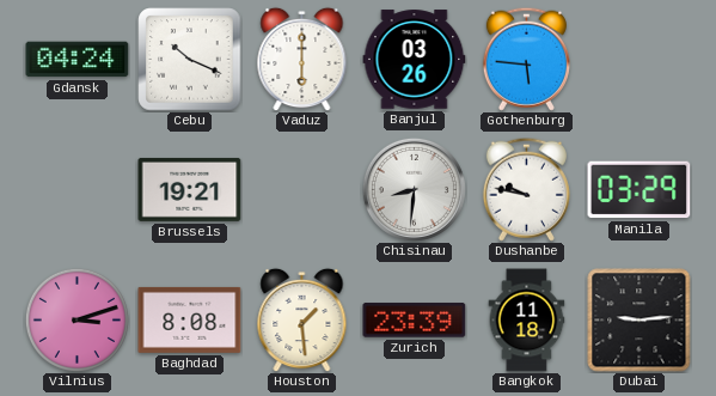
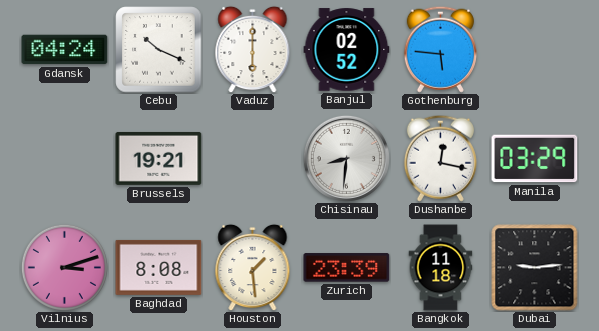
Banjul: 03:26 -> 02:52 (347, 50)
Dushanbe: 9:47 -> 12:17 (440, 158)
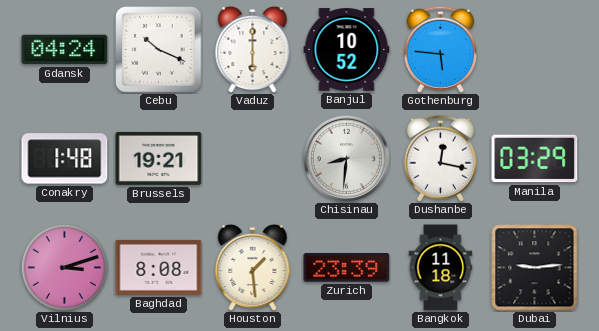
Banjul: 02:52 -> 10:52 (347, 50)
Conakry: none -> 1:48 (65, 159)
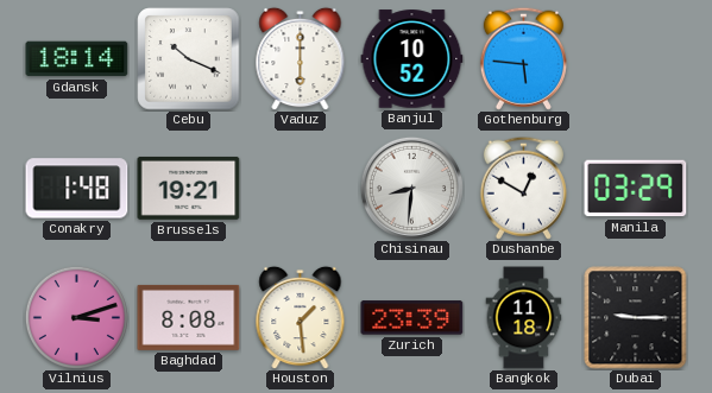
Gdansk: 04:24 -> 18:14 (77, 59)
Dushanbe: 12:17 -> 12:50 (523, 188)
Dubai: 9:14 -> 9:15 (636, 318)
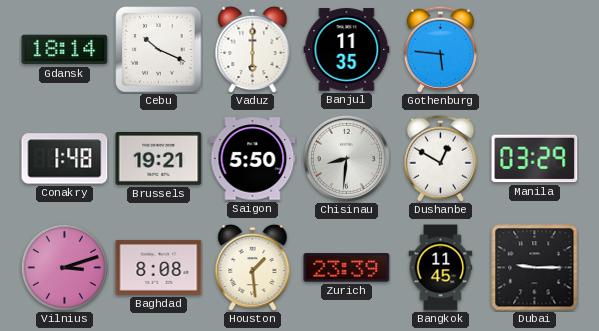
Banjul: 10:52 -> 11:35 (347, 50)
Saigon: none -> 5:50 (253, 159)
Bangkok: 11:18 -> 11:45 (441, 268)
